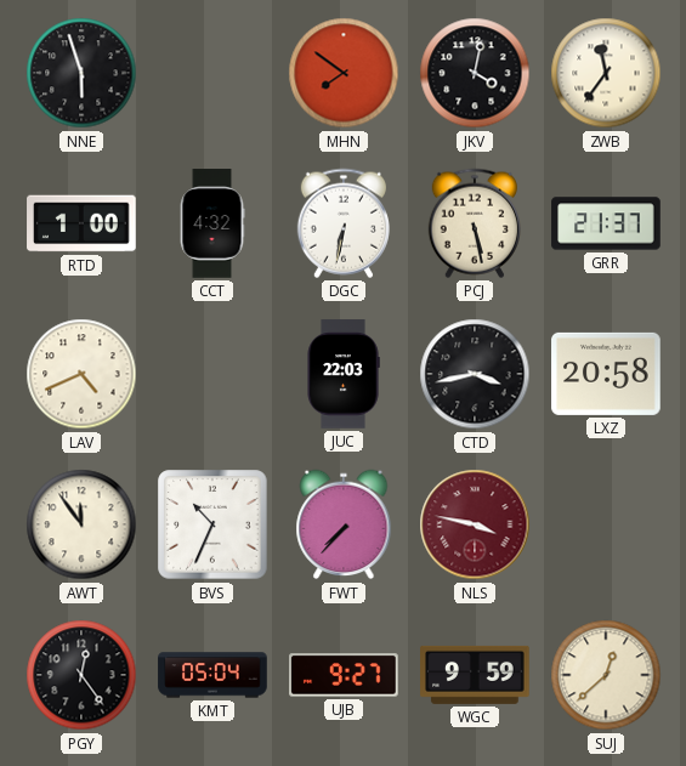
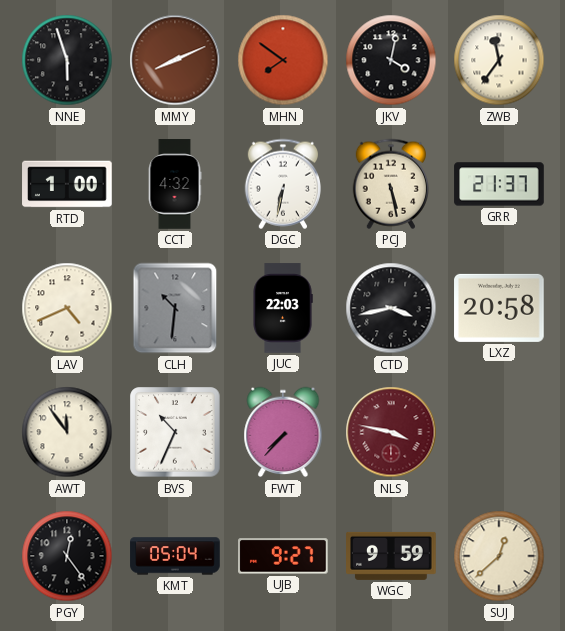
MMY: none -> 8:11 (175, 60)
CLH: none -> 10:31 (175, 308)
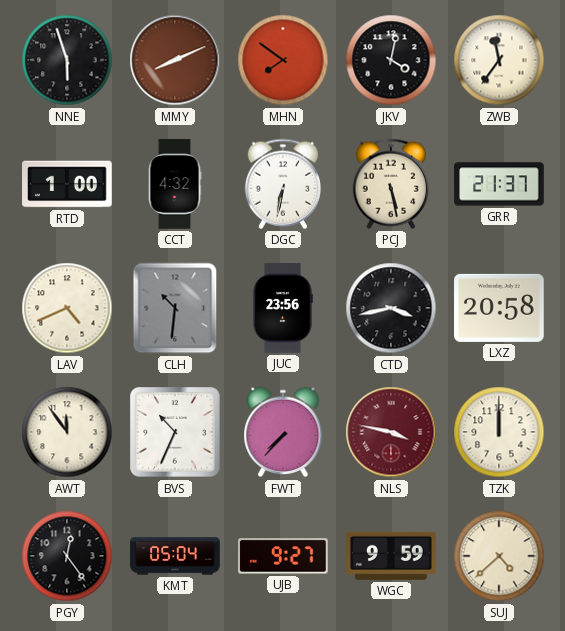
JUC: 22:03 -> 23:56 (283, 308)
TZK: none -> 12:00 (499, 432)
SUJ: 12:38 -> 4:38 (499, 556)
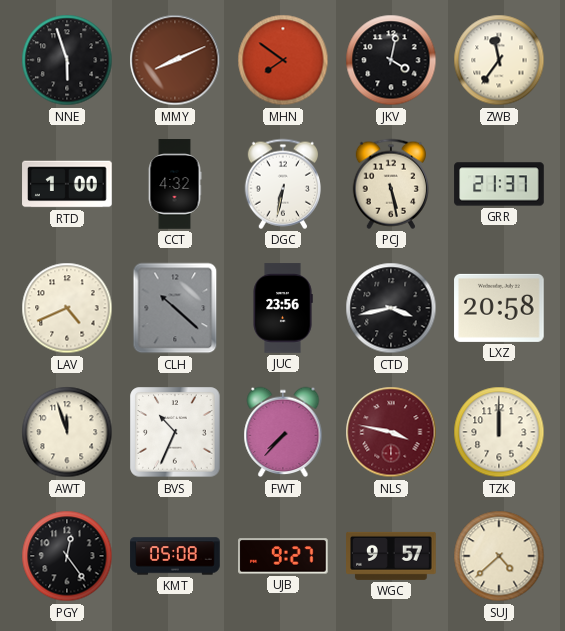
CLH: 10:31 -> 10:22 (175, 308)
AWT: 11:54 -> 11:57 (67, 432)
KMT: 05:04 -> 05:08 (175, 556)
WGC: 9:59 -> 9:57 (391, 556)
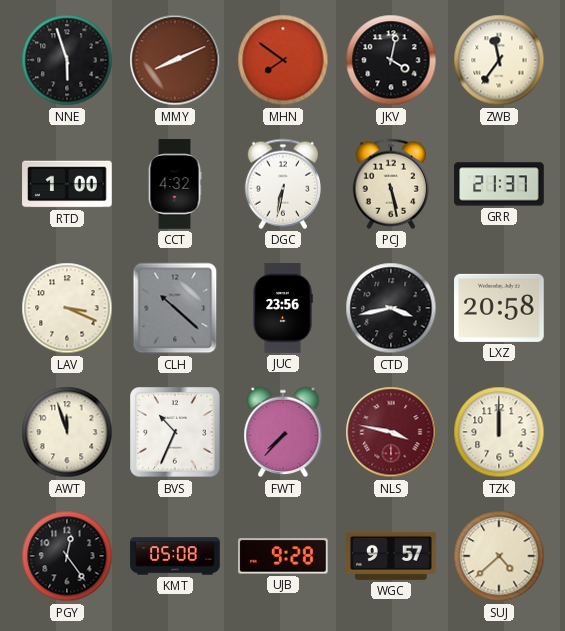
LAV: 4:41 -> 3:19 (67, 308)
UJB: 9:27 -> 9:28 (283, 556)
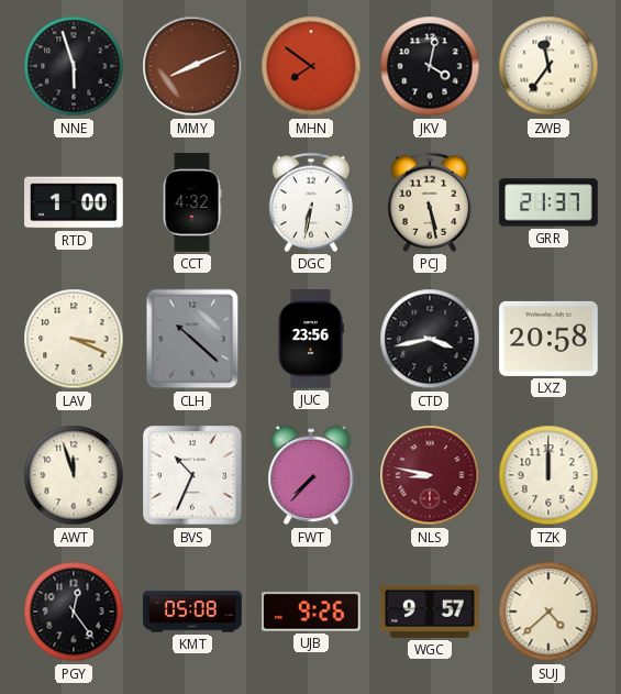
NLS: 3:47 -> 8:47 (430, 475)
UJB: 9:28 -> 9:26 (311, 612)
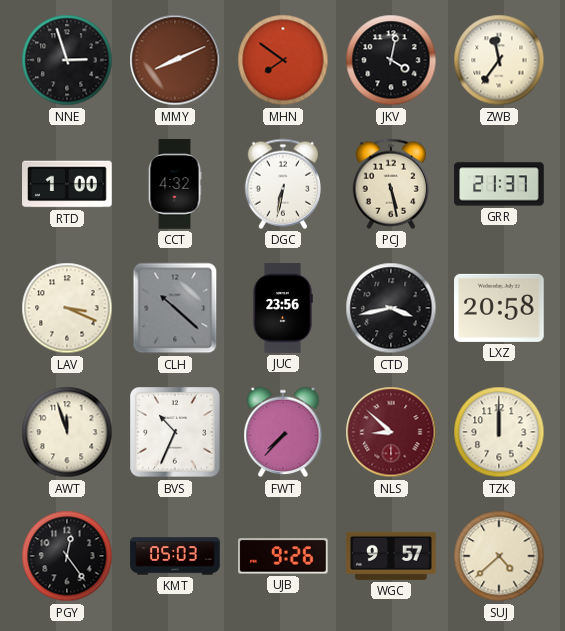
NNE: 5:57 -> 2:57 (67, 60)
NLS: 8:47 -> 8:52 (391, 432)
KMT: 05:08 -> 05:03 (175, 556)
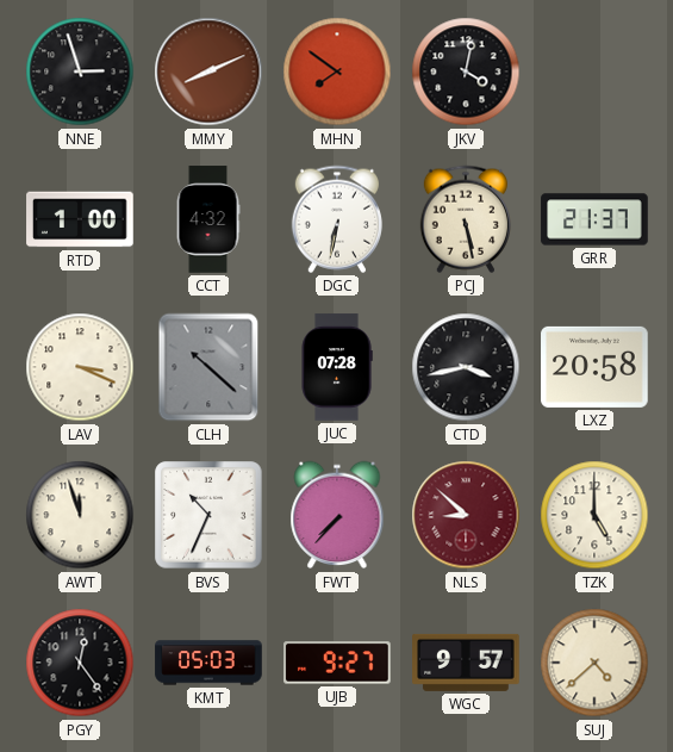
ZWB: 11:36 -> none (499, 60)
JUC: 23:56 -> 07:28 (337, 367)
TZK: 12:00 -> 5:00 (594, 515)
UJB: 9:26 -> 9:27 (337, 663)
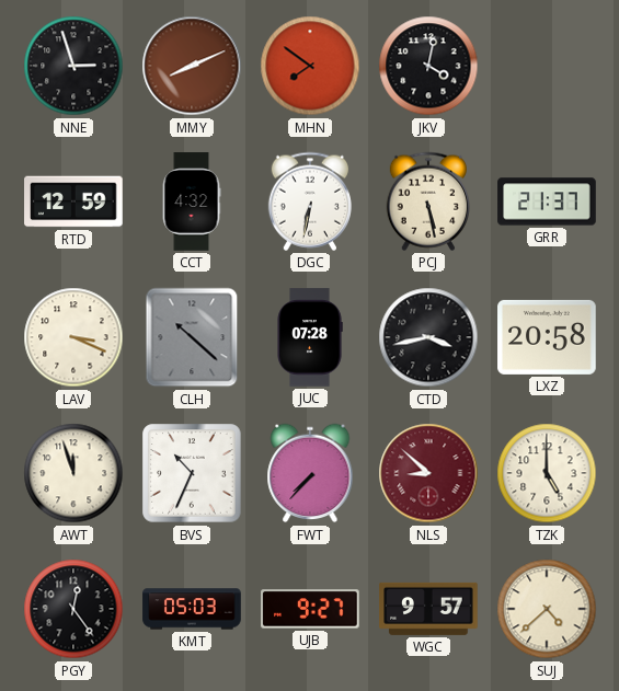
RTD: 1:00 -> 12:59 (73, 201)
